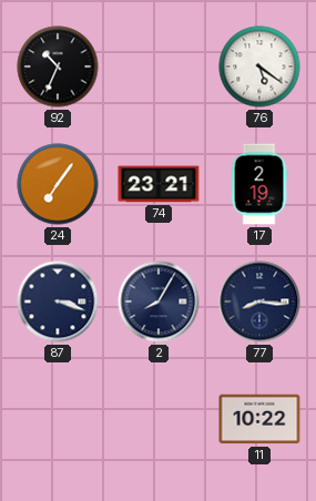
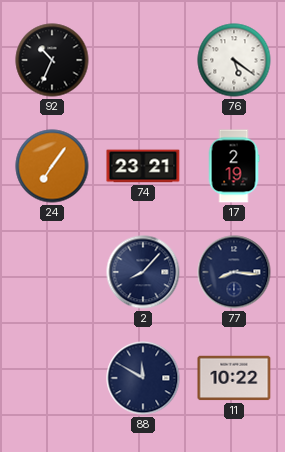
87: 3:18 -> none (58, 301)
2: 8:05 -> 8:07 (143, 272)
88: none -> 11:50 (143, 378)
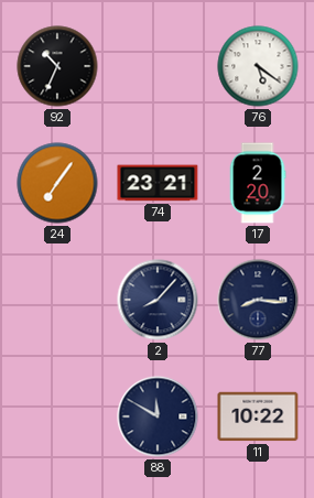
17: 2:19 -> 2:20 (258, 183)
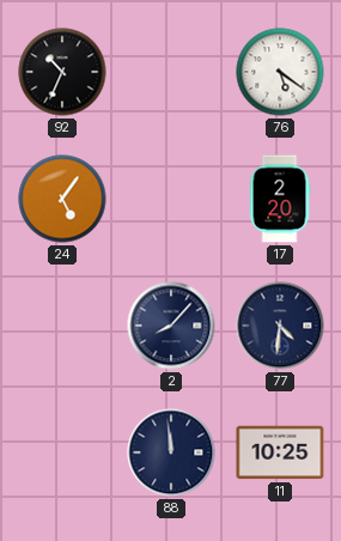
24: 7:06 -> 5:06 (62, 199)
74: 23:21 -> none (158, 183)
77: 8:16 -> 4:31 (280, 326)
88: 11:50 -> 11:59 (171, 452)
11: 10:22 -> 10:25 (280, 452)
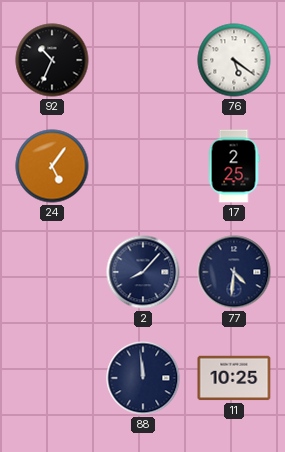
17: 2:20 -> 2:25 (234, 166)
